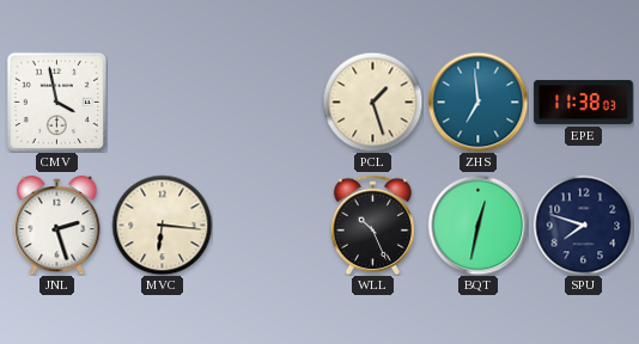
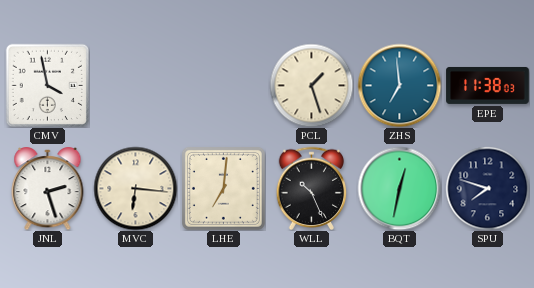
LHE: none -> 7:01 (223, 188)
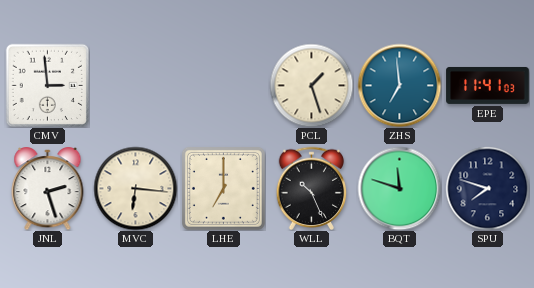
CMV: 3:58 -> 2:59 (47, 85)
EPE: 11:38 -> 11:41 (488, 85)
LHE: 7:01 -> 7:00 (223, 188)
BQT: 12:32 -> 11:48 (399, 188)
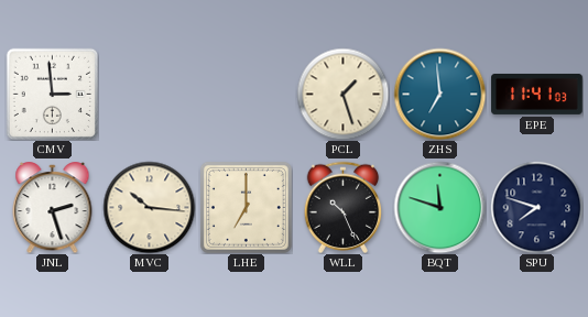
MVC: 6:16 -> 10:16 (149, 207)
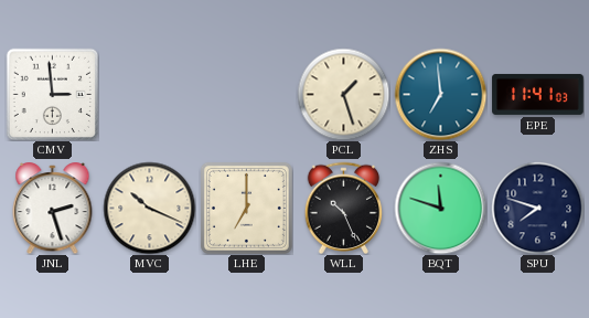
MVC: 10:16 -> 10:19 (149, 208)
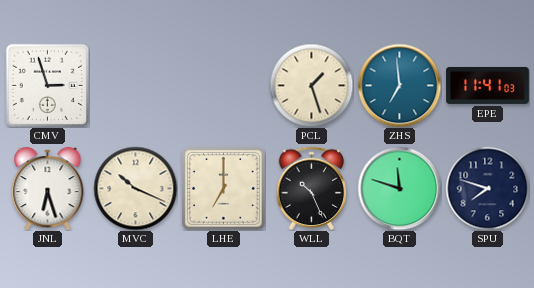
CMV: 2:59 -> 2:57 (47, 85)
JNL: 2:27 -> 6:27 (48, 188)
